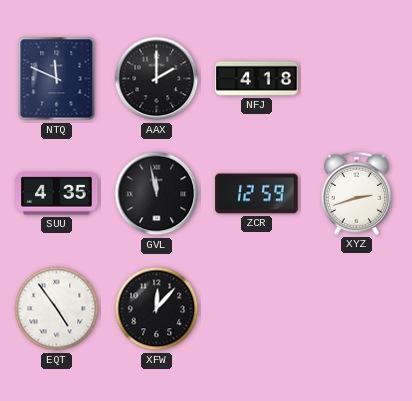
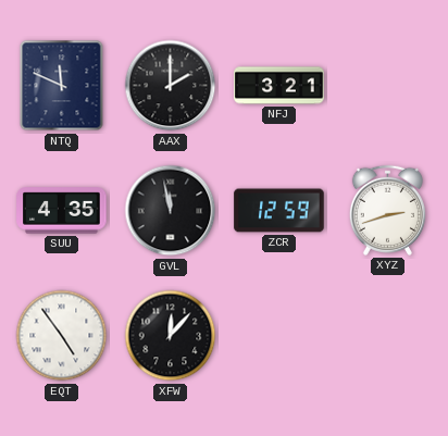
NFJ: 4:18 -> 3:21 (279, 86)
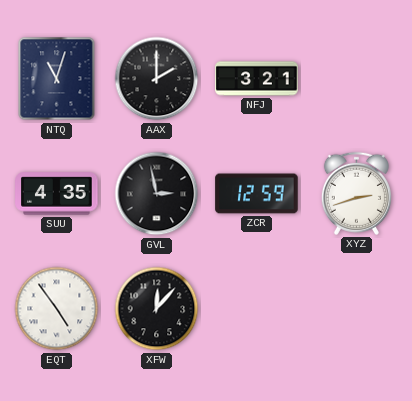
NTQ: 11:49 -> 11:03 (57, 79)
GVL: 11:58 -> 2:58 (157, 194)
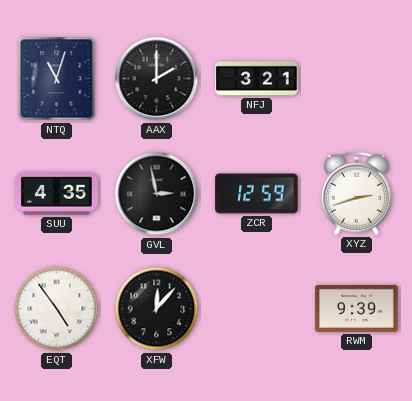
RWM: none -> 9:39 (357, 308)
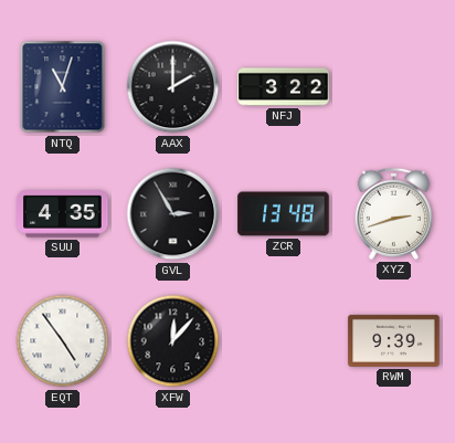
NFJ: 3:21 -> 3:22 (284, 87)
GVL: 2:58 -> 2:55 (173, 214)
ZCR: 12:59 -> 13:48 (284, 214)
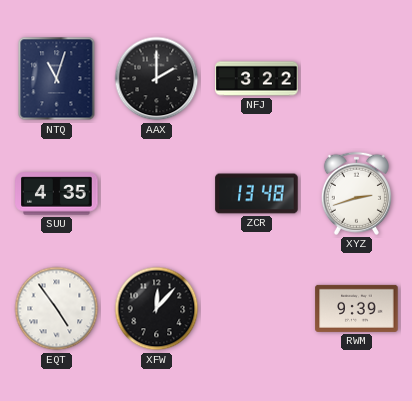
GVL: 2:55 -> none (173, 214)
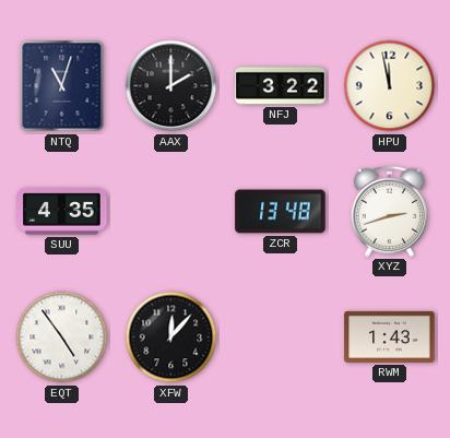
HPU: none -> 11:58 (390, 86)
RWM: 9:39 -> 1:43 (390, 336)
